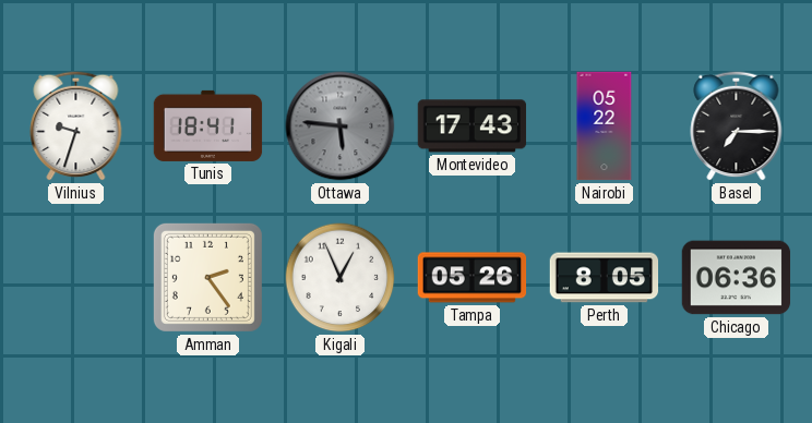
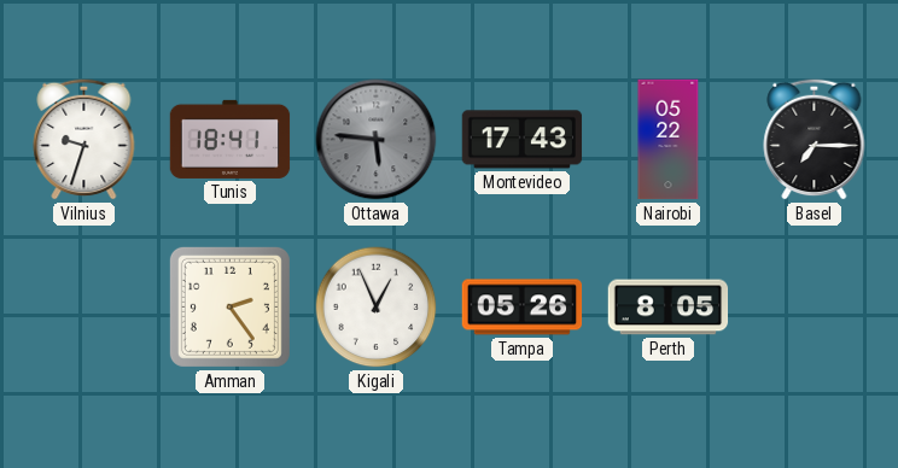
Chicago: 06:36 -> none (737, 278)
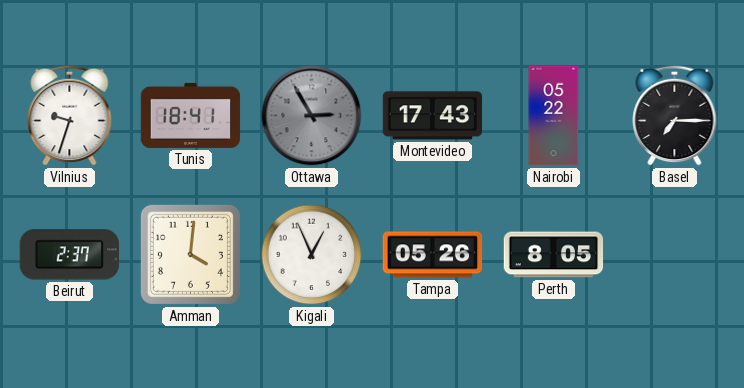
Ottawa: 5:46 -> 2:55 (312, 116)
Beirut: none -> 2:37 (69, 255)
Amman: 2:24 -> 4:01 (190, 254)
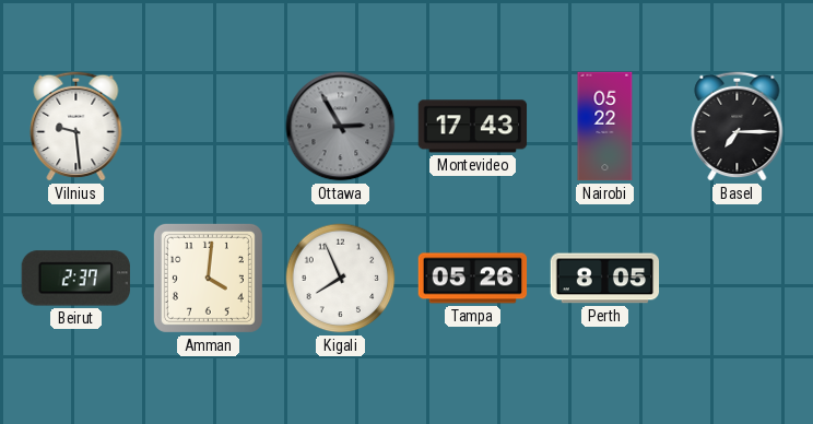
Vilnius: 9:33 -> 9:29 (76, 126)
Tunis: 18:41 -> none (191, 115)
Kigali: 12:56 -> 7:56 (341, 279)
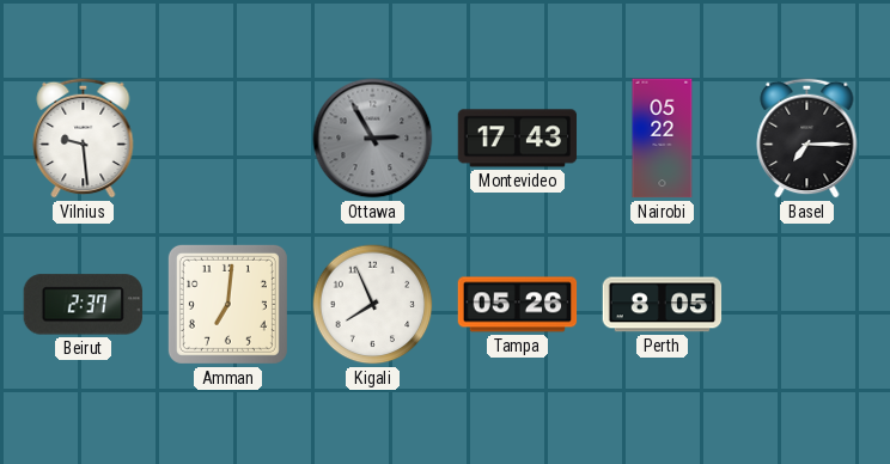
Amman: 4:01 -> 7:01 (227, 304)
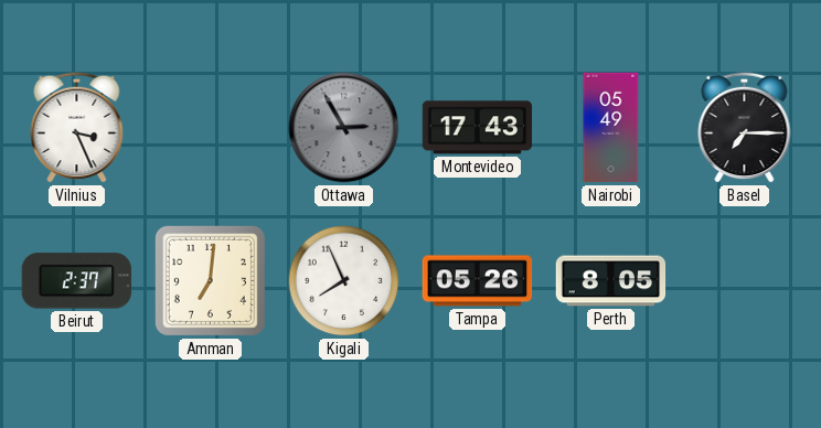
Vilnius: 9:29 -> 3:26 (77, 127)
Nairobi: 05:22 -> 05:49 (611, 128)
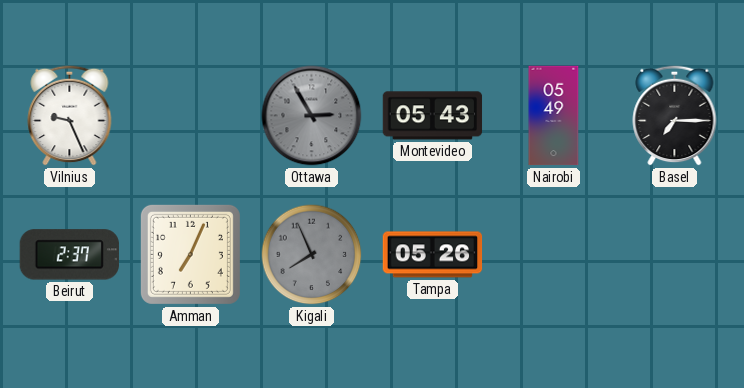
Vilnius: 3:26 -> 9:26 (70, 115)
Montevideo: 17:43 -> 05:43 (433, 116)
Amman: 7:01 -> 7:04 (190, 254)
Kigali dial: white -> grey (312, 255)
Perth: 8:05 -> none (611, 281)
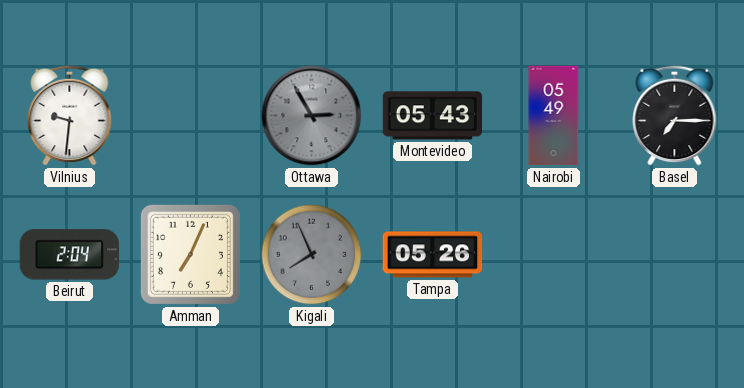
Vilnius: 9:26 -> 9:31 (70, 115)
Beirut: 2:37 -> 2:04 (69, 255)
